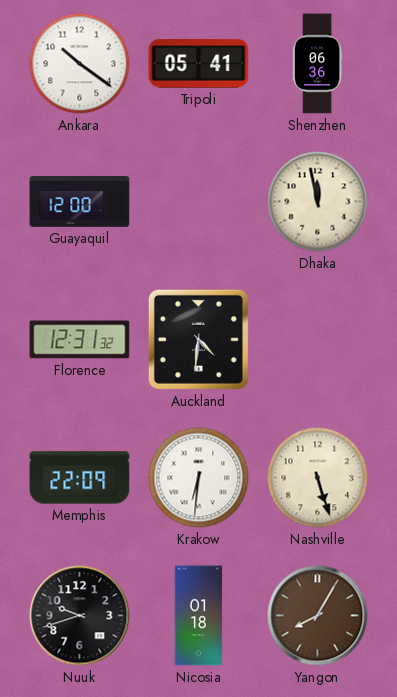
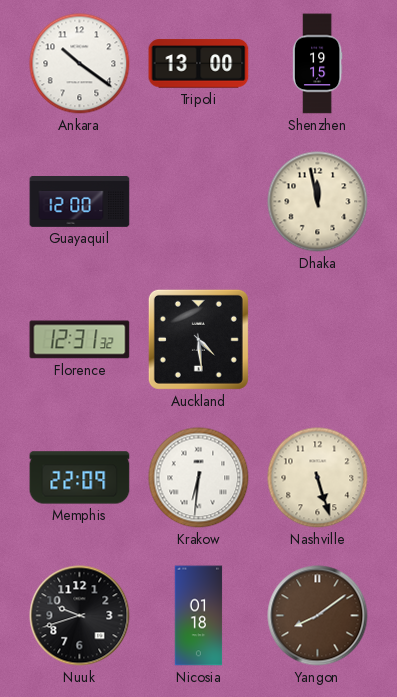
Tripoli: 05:41 -> 13:00 (199, 64)
Shenzhen: 06:36 -> 19:15 (317, 64)
Auckland: 4:31 -> 4:29 (198, 339)
Yangon: 8:05 -> 8:09 (318, 616)
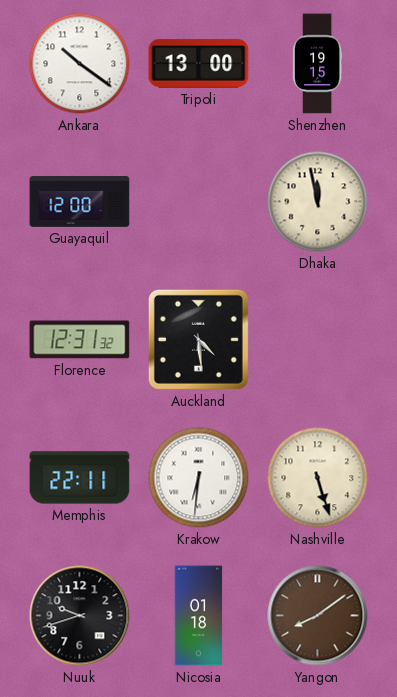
Memphis: 22:09 -> 22:11 (80, 478)
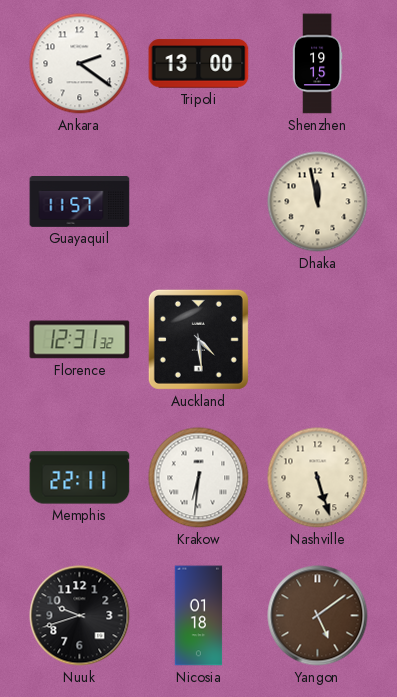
Ankara: 10:21 -> 2:21 (80, 64)
Guayaquil: 12:00 -> 11:57 (80, 202)
Yangon: 8:09 -> 5:09 (318, 616)
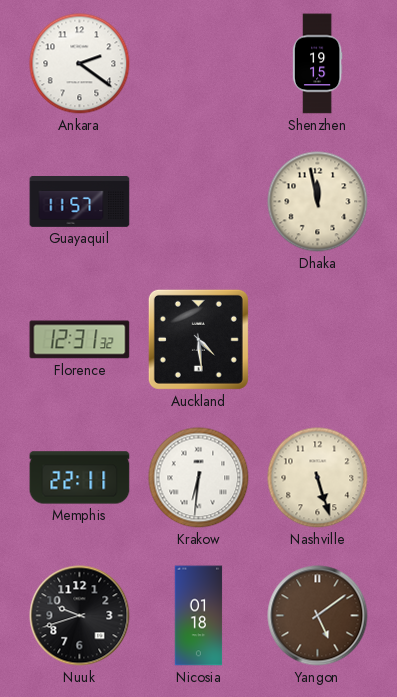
Tripoli: 13:00 -> none (199, 64)
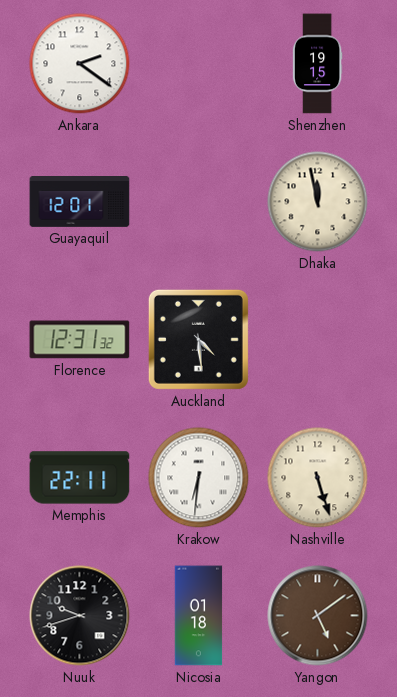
Guayaquil: 11:57 -> 12:01 (80, 202)
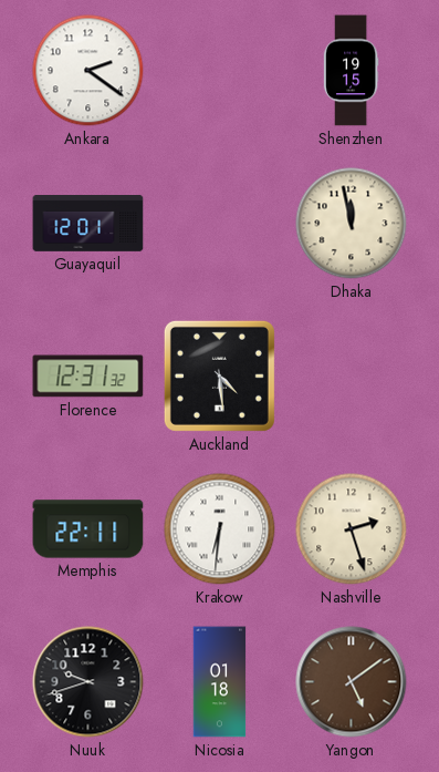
Nashville: 5:27 -> 2:27 (352, 529)
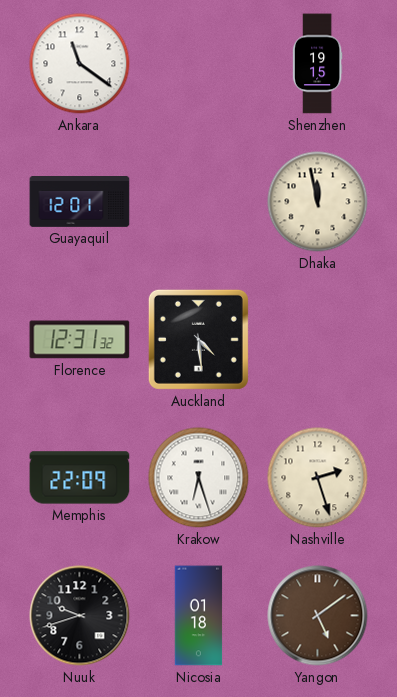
Ankara: 2:21 -> 11:21 (80, 64)
Memphis: 22:11 -> 22:09 (80, 478)
Krakow: 6:31 -> 6:27 (199, 478)
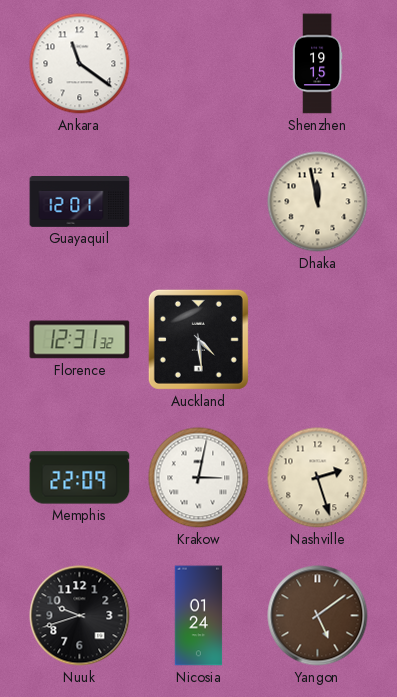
Krakow: 6:27 -> 3:02 (199, 478)
Nicosia: 01:18 -> 01:24 (199, 616)
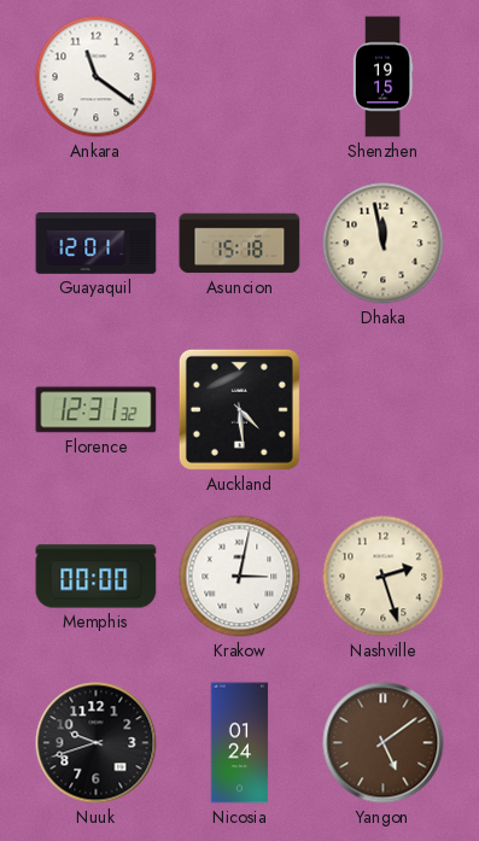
Asuncion: none -> 15:18 (240, 244)
Memphis: 22:09 -> 00:00 (97, 577)
